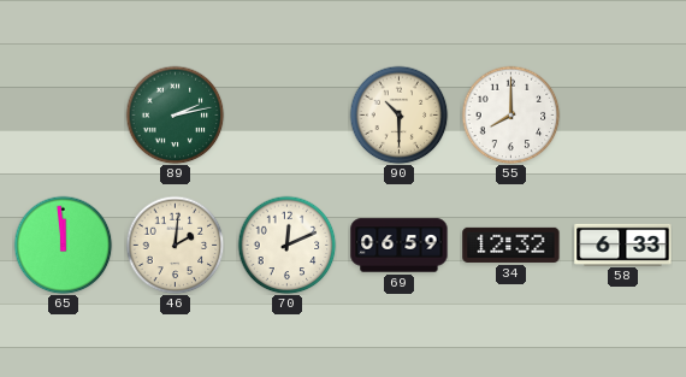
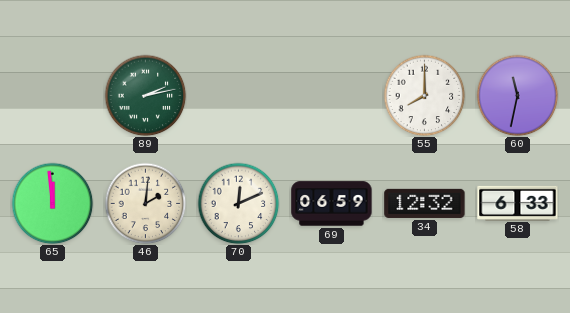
90: 10:30 -> none (398, 114)
60: none -> 11:32 (517, 95)
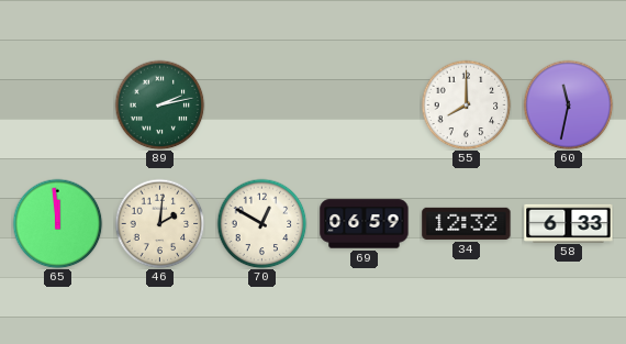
70: 12:11 -> 12:50 (261, 223)
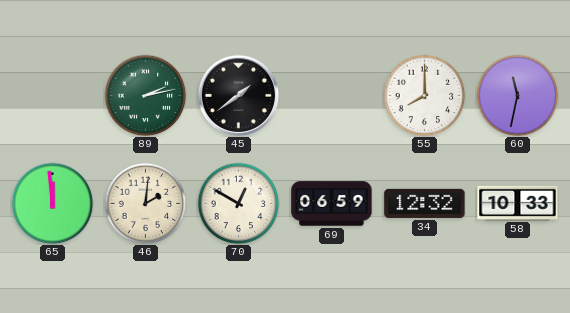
45: none -> 1:39 (238, 95)
58: 6:33 -> 10:33 (518, 203)
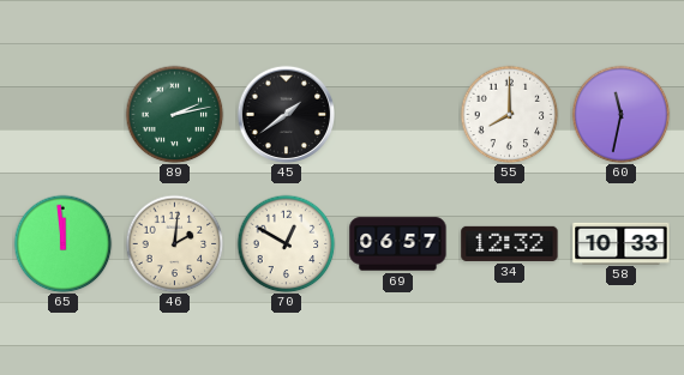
69: 06:59 -> 06:57 (398, 244)
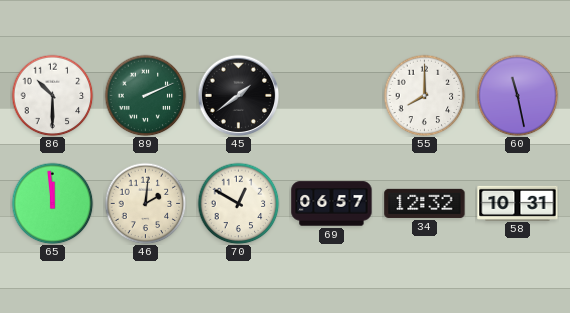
86: none -> 10:30 (52, 95)
89: 2:13 -> 2:11 (145, 95)
60: 11:32 -> 11:28 (517, 95)
58: 10:33 -> 10:31 (518, 203)
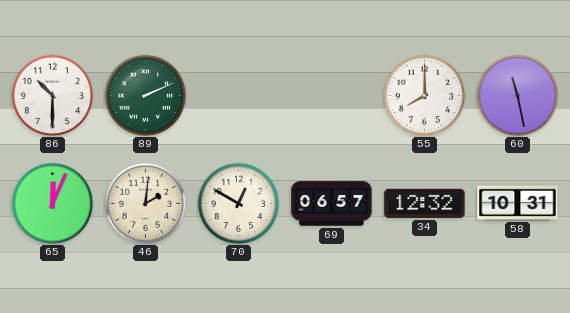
45: 1:39 -> none (238, 95)
65: 11:59 -> 12:04 (52, 203)
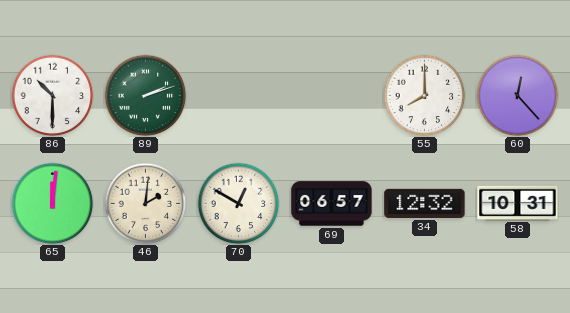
89: 2:11 -> 2:12 (145, 95)
60: 11:28 -> 12:23 (517, 95)
65: 12:04 -> 12:01 (52, 203)
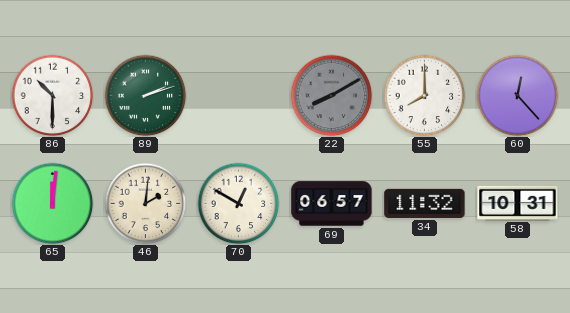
22: none -> 8:10 (331, 95)
34: 12:32 -> 11:32 (425, 203)
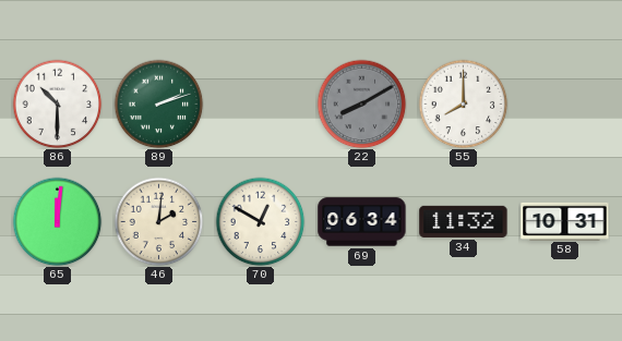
60: 12:23 -> none (517, 95)
69: 06:57 -> 06:34 (362, 222)
